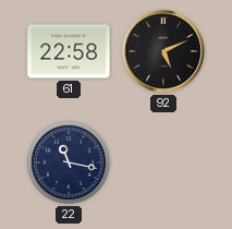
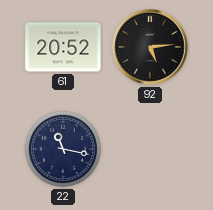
61: 22:58 -> 20:52 (63, 47)
92: 5:11 -> 5:14 (150, 47)
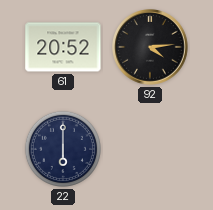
92: 5:14 -> 4:14 (150, 47)
22: 11:17 -> 6:00 (63, 149)
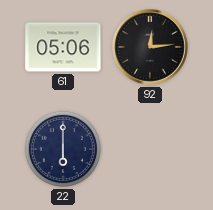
61: 20:52 -> 05:06 (63, 47)
92: 4:14 -> 12:14 (150, 47)
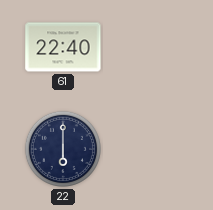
61: 05:06 -> 22:40 (63, 47)
92: 12:14 -> none (150, 47)
